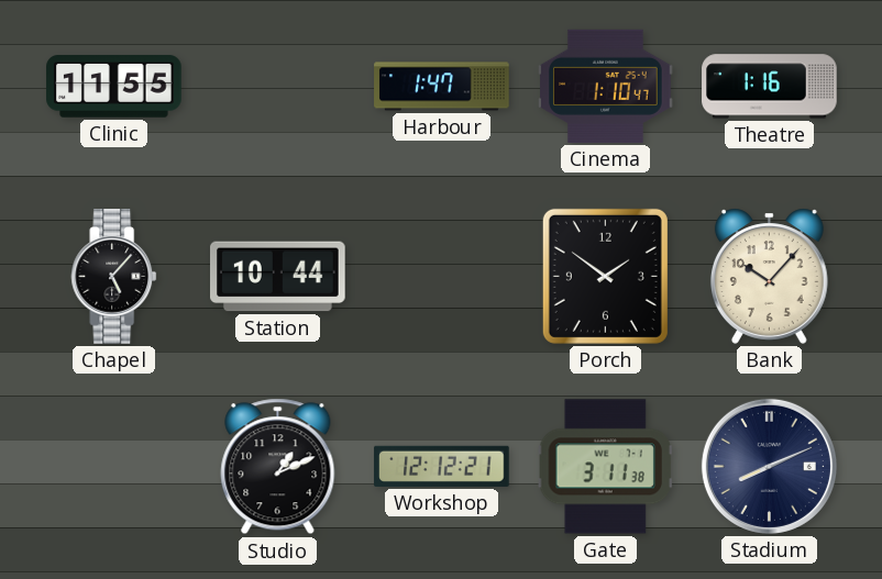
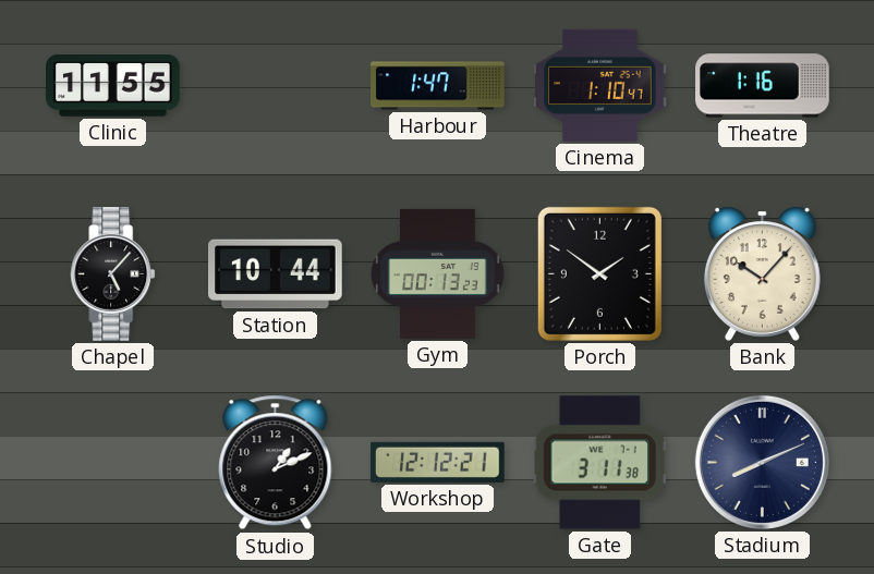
Gym: none -> 00:13 (438, 273)
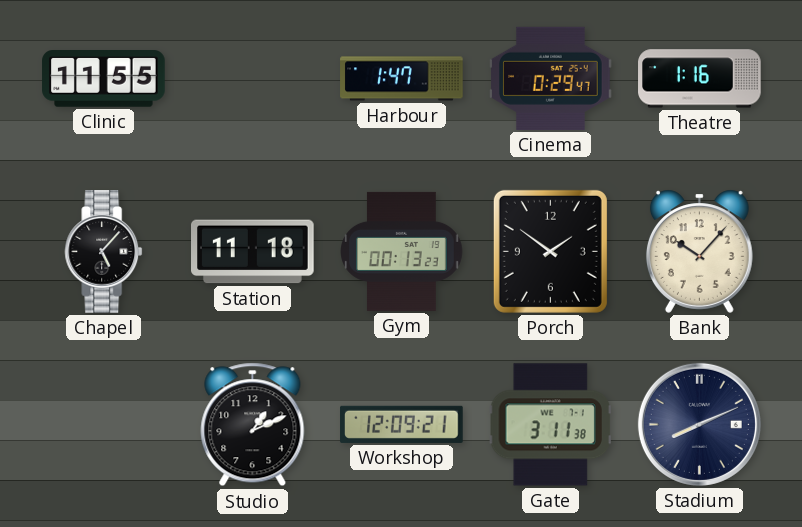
Cinema: 1:10 -> 0:29 (551, 78)
Station: 10:44 -> 11:18 (253, 252)
Workshop: 12:12 -> 12:09 (402, 424)
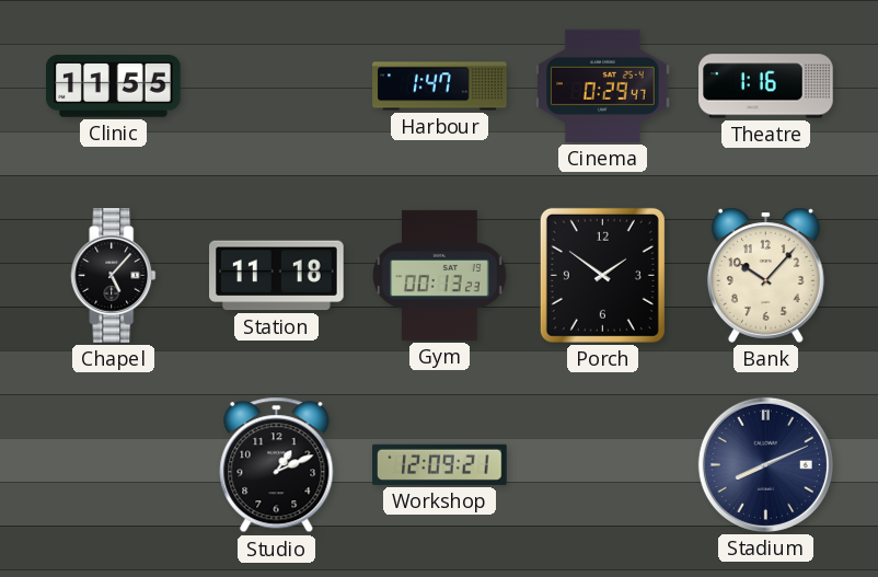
Gate: 3:11 -> none (550, 425)
